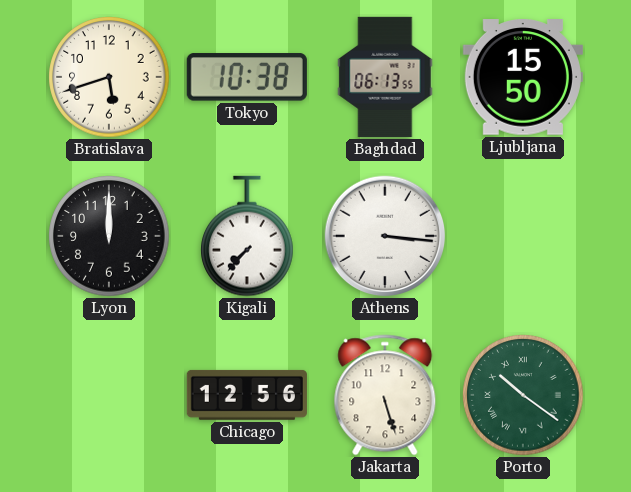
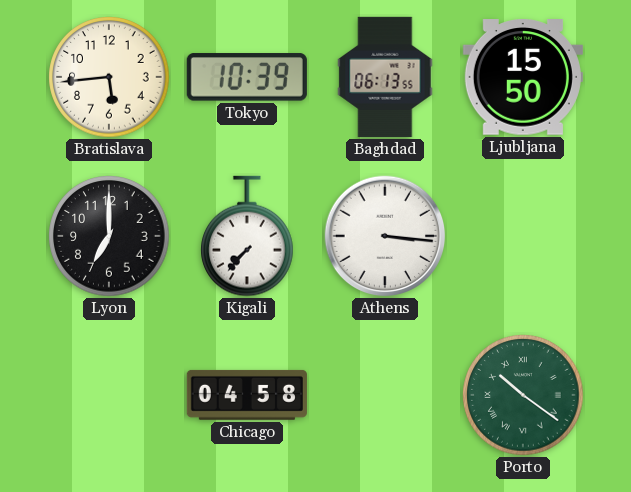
Bratislava: 5:42 -> 5:44 (109, 77)
Tokyo: 10:38 -> 10:39 (247, 77)
Lyon: 12:00 -> 7:00 (109, 236)
Chicago: 12:56 -> 04:58 (247, 395)
Jakarta: 5:27 -> none (385, 395)
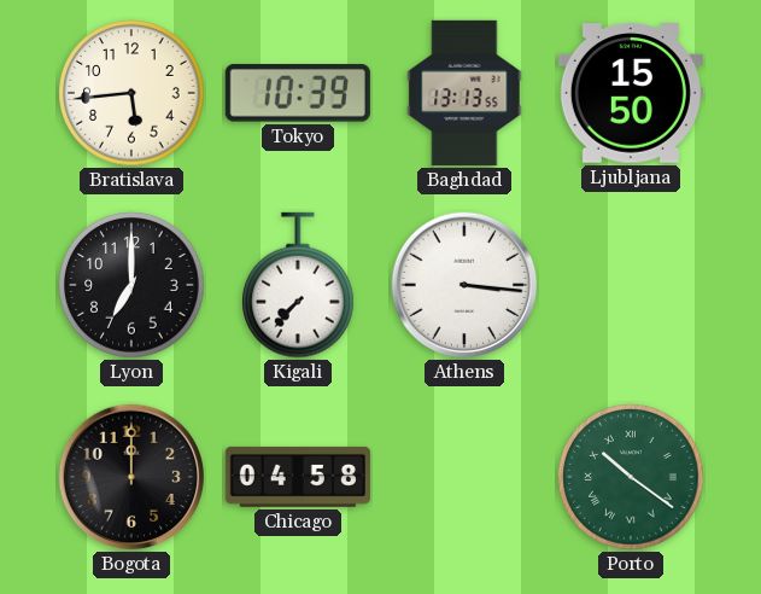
Baghdad: 06:13 -> 13:13 (464, 93)
Bogota: none -> 12:00 (131, 477)
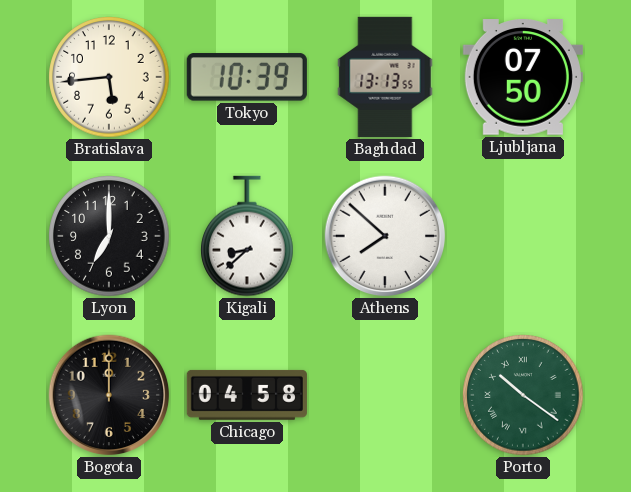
Ljubljana: 15:50 -> 07:50 (523, 77)
Kigali: 7:37 -> 8:38 (248, 236)
Athens: 3:16 -> 7:52 (385, 236)
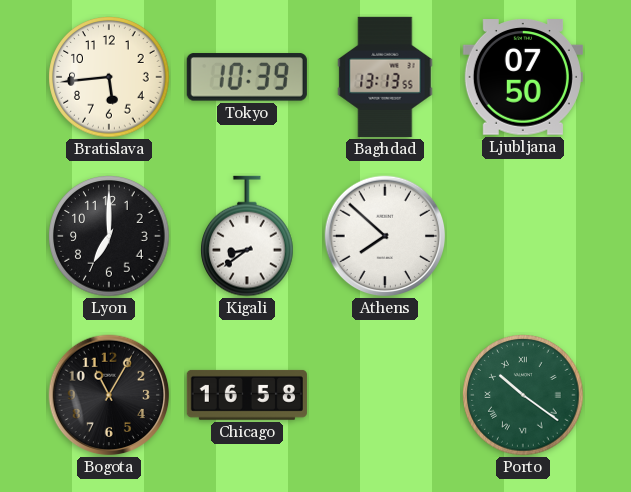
Kigali: 8:38 -> 8:39 (248, 236)
Bogota: 12:00 -> 11:05 (109, 395)
Chicago: 04:58 -> 16:58 (247, 395)
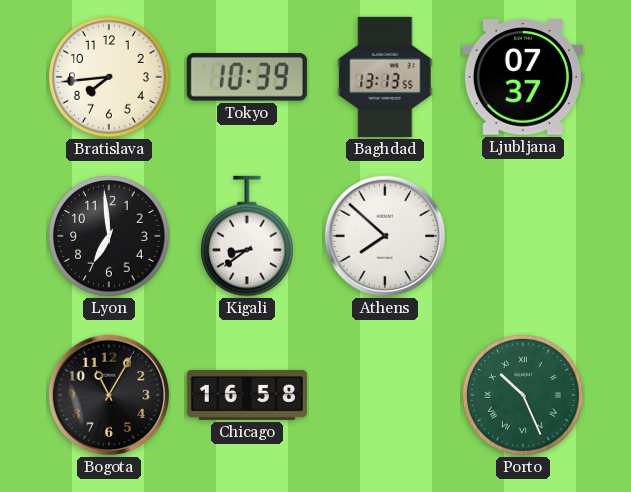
Bratislava: 5:44 -> 7:44 (109, 77)
Ljubljana: 07:50 -> 07:37 (523, 77)
Lyon: 7:00 -> 6:59 (109, 236)
Porto: 10:21 -> 10:26 (523, 395)
